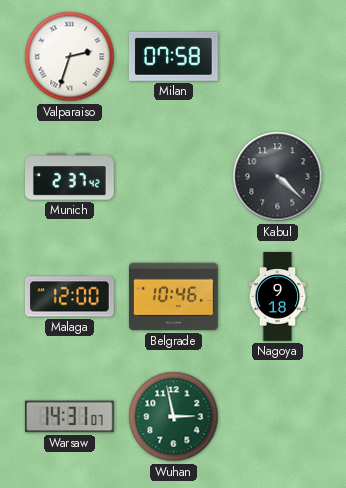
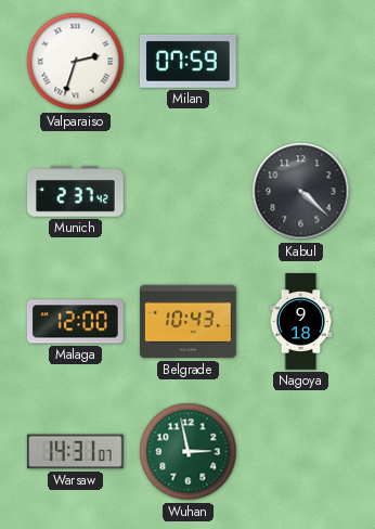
Milan: 07:58 -> 07:59 (187, 61)
Belgrade: 10:46 -> 10:43 (189, 322)
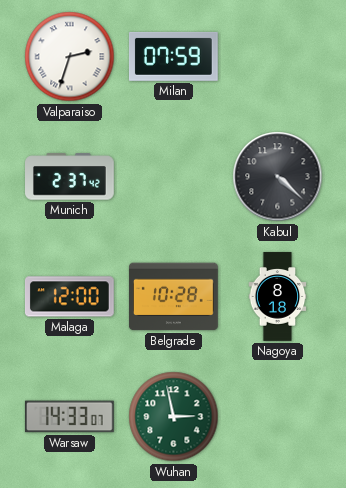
Belgrade: 10:43 -> 10:28 (174, 297)
Nagoya: 9:18 -> 8:18 (278, 297)
Warsaw: 14:31 -> 14:33 (69, 417)
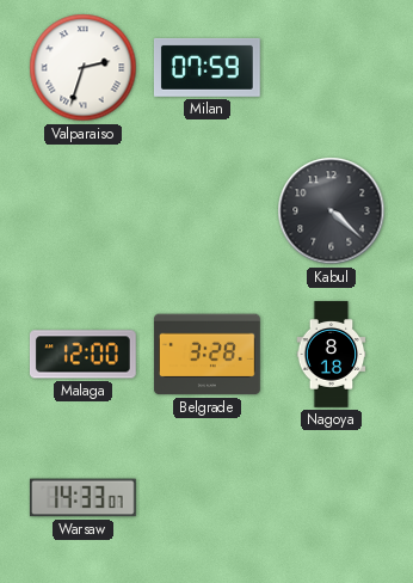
Munich: 2:37 -> none (70, 177)
Belgrade: 10:28 -> 3:28 (208, 355)
Wuhan: 2:58 -> none (174, 417)
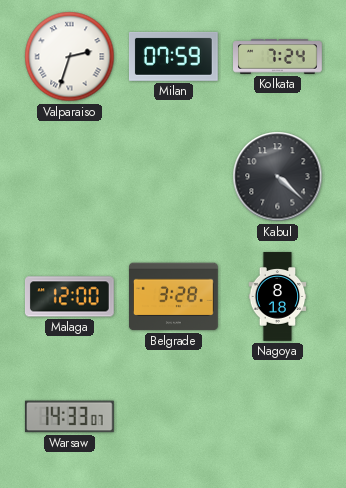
Kolkata: none -> 7:24 (278, 57)
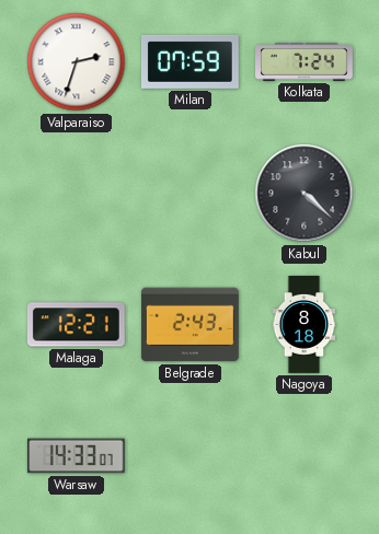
Malaga: 12:00 -> 12:21 (76, 325)
Belgrade: 3:28 -> 2:43 (191, 325)
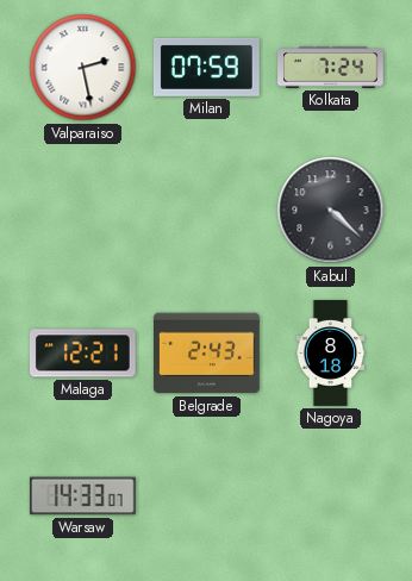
Valparaiso: 2:33 -> 2:28 (83, 68)
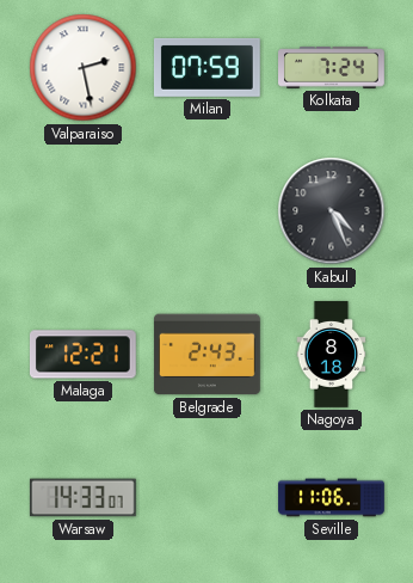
Kabul: 4:22 -> 4:26 (332, 211)
Seville: none -> 11:06 (332, 498)
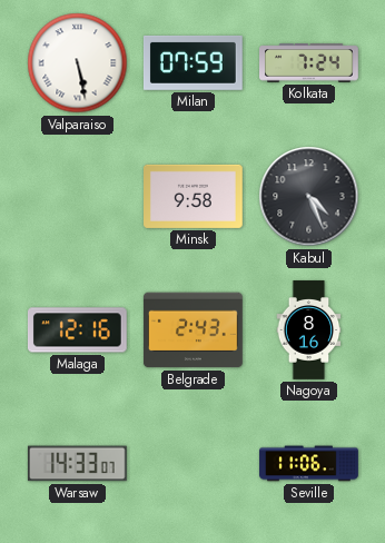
Valparaiso: 2:28 -> 5:28 (78, 63)
Minsk: none -> 9:58 (194, 196)
Malaga: 12:21 -> 12:16 (77, 330)
Nagoya: 8:18 -> 8:16 (309, 330)
